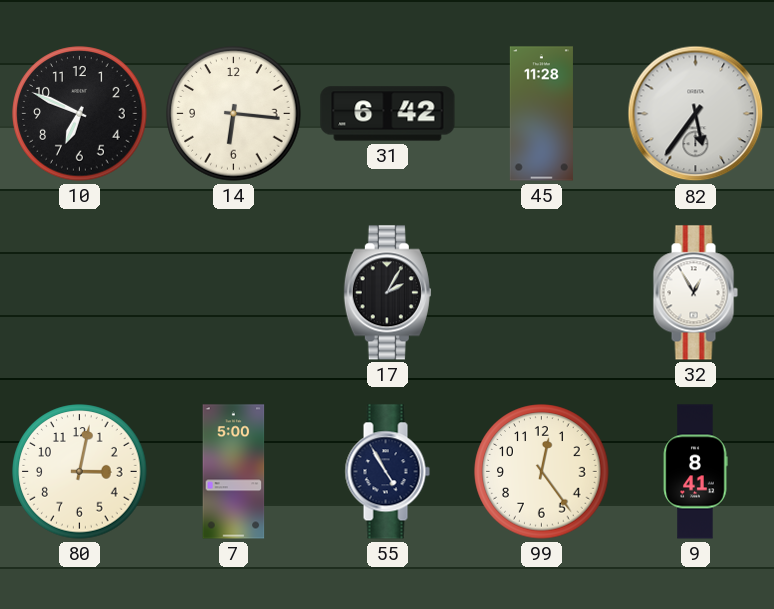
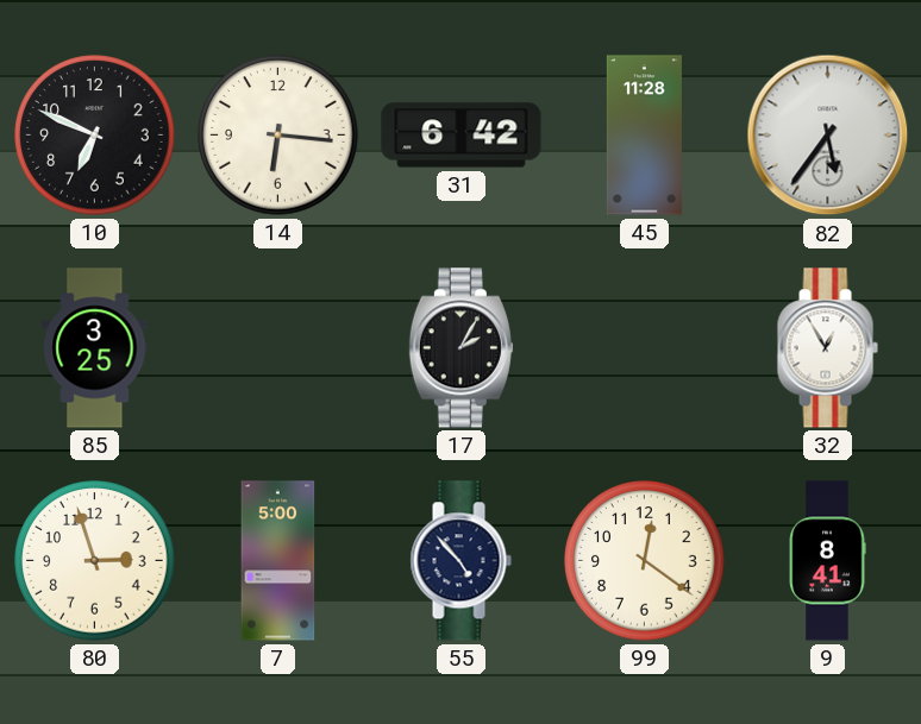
85: none -> 3:25 (95, 348)
80: 3:02 -> 2:57 (95, 561)
55: 4:55 -> 4:53 (460, 561)
99: 12:24 -> 12:21 (645, 561)
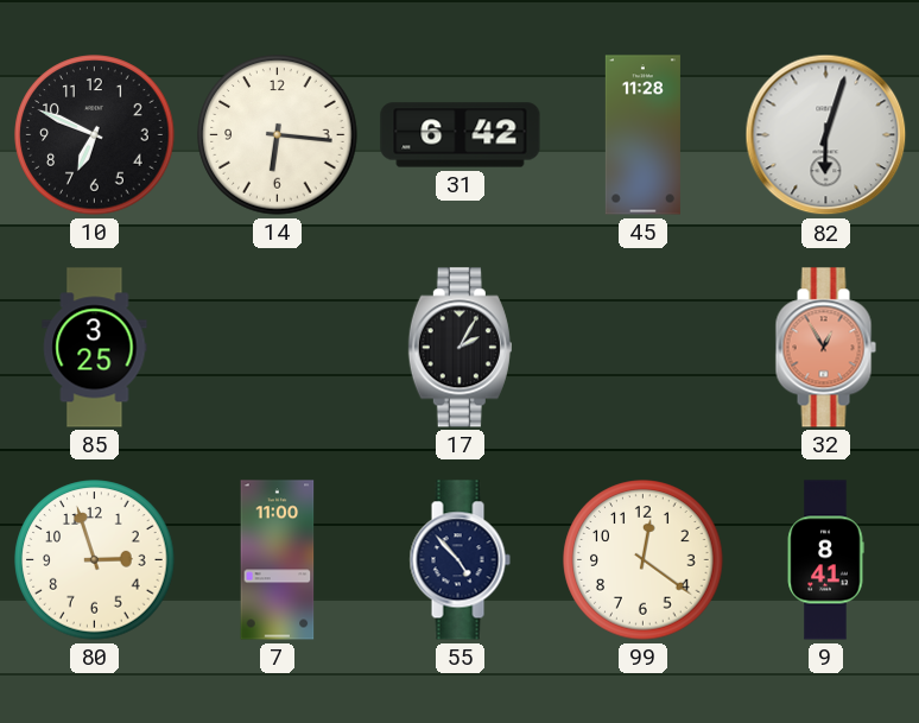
82: 5:36 -> 6:03 (826, 135)
32 dial: white -> salmon (825, 348)
7: 5:00 -> 11:00 (278, 560)
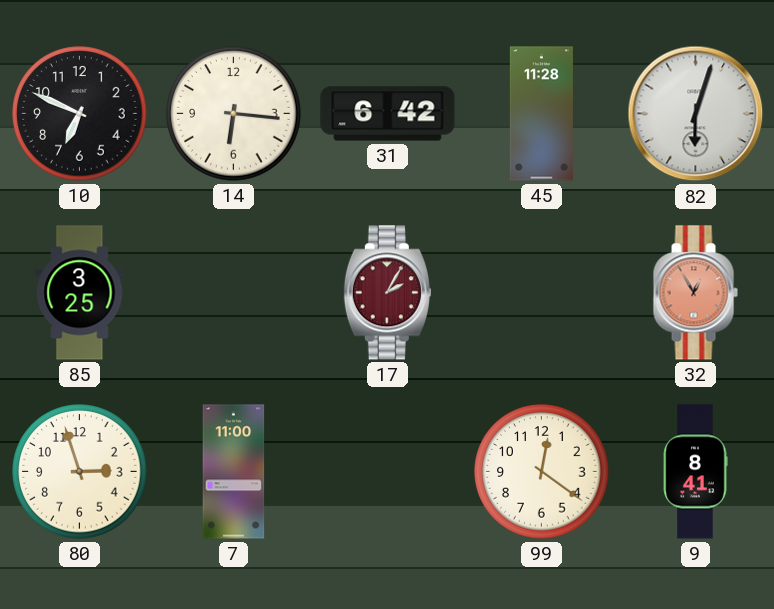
17 dial: black -> burgundy (387, 293)
55: 4:53 -> none (459, 560)
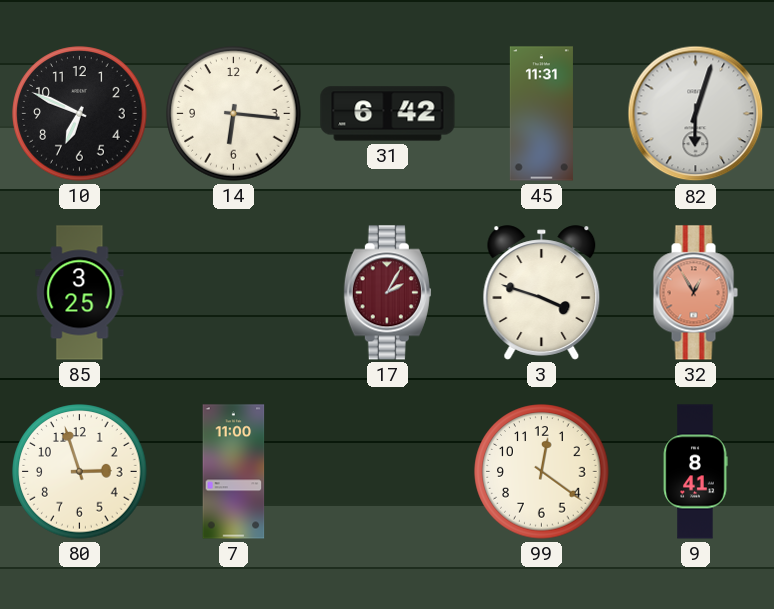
45: 11:28 -> 11:31 (541, 114)
3: none -> 3:48 (542, 293)
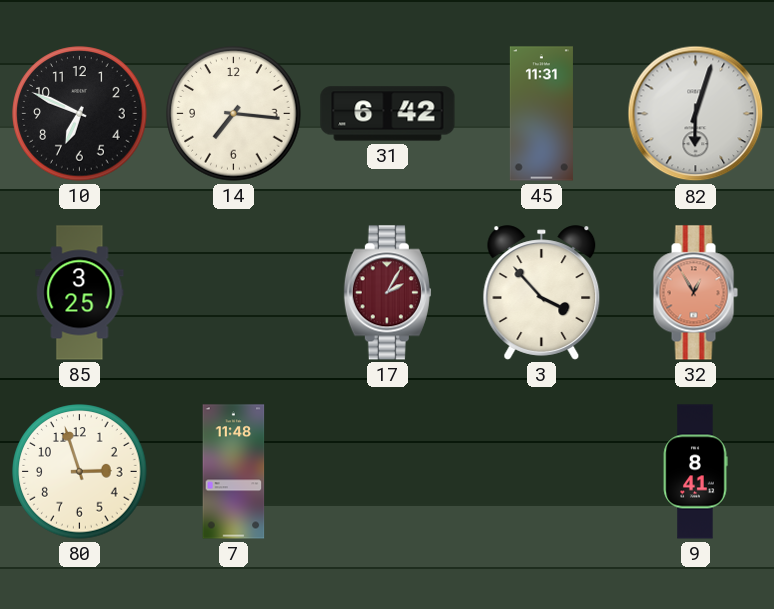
14: 6:16 -> 7:16 (234, 114)
3: 3:48 -> 3:53 (542, 293)
7: 11:00 -> 11:48 (234, 472)
99: 12:21 -> none (542, 472)
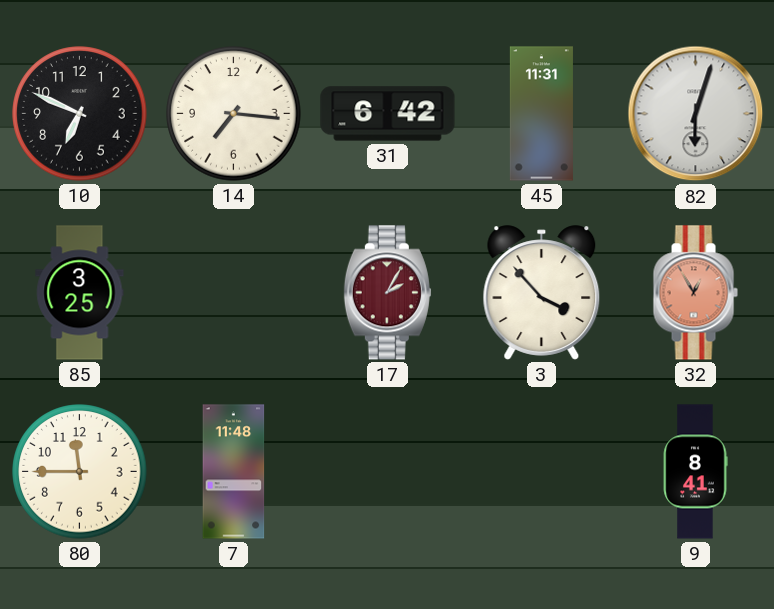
80: 2:57 -> 11:45 (80, 472)
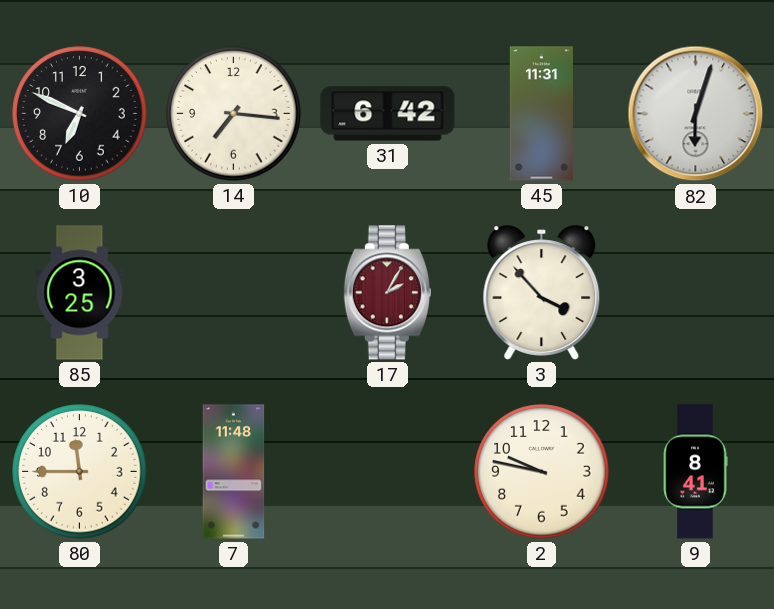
32: 12:55 -> none (695, 293)
2: none -> 9:47 (542, 472)
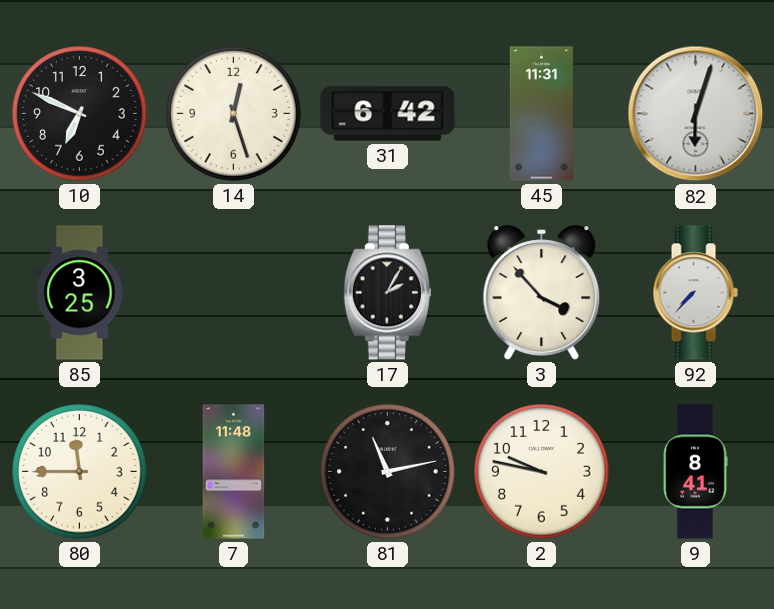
14: 7:16 -> 12:27 (234, 114)
17 dial: burgundy -> black (387, 293)
92: none -> 7:37 (695, 293)
81: none -> 11:13 (388, 472)
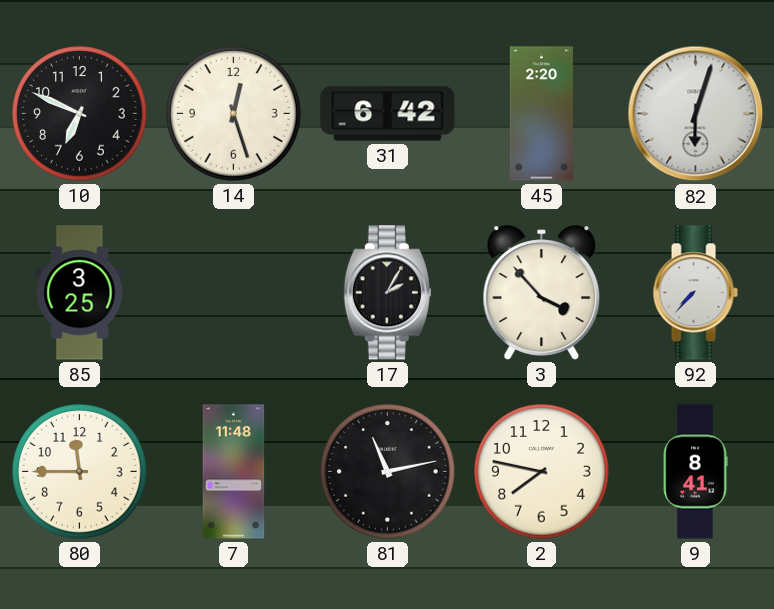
45: 11:31 -> 2:20 (541, 114)
2: 9:47 -> 7:47 (542, 472)
